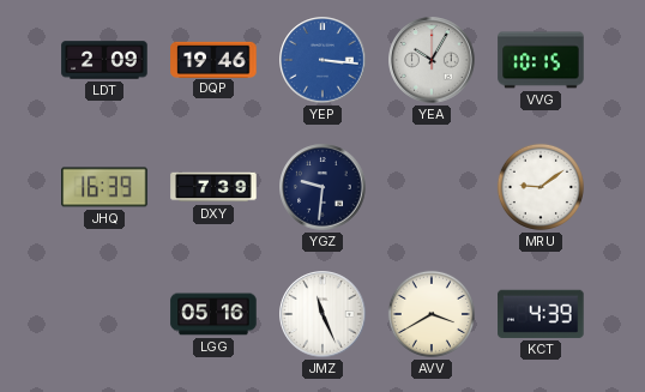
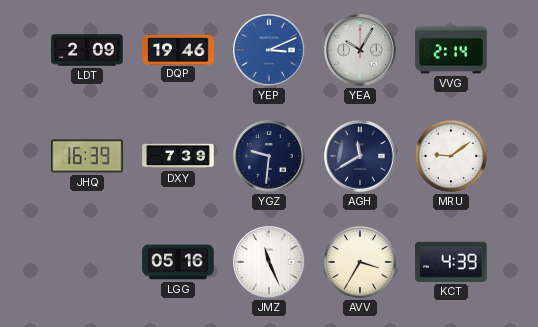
YEP: 3:16 -> 3:11 (269, 50)
VVG: 10:15 -> 2:14 (451, 50)
AGH: none -> 11:40 (360, 156)
AVV: 3:40 -> 3:35 (360, 262)
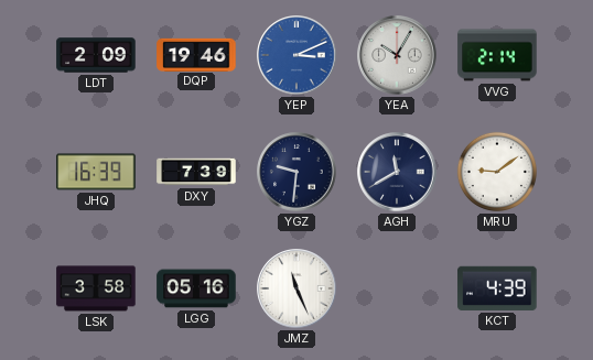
LSK: none -> 3:58 (96, 288)
AVV: 3:35 -> none (360, 262)
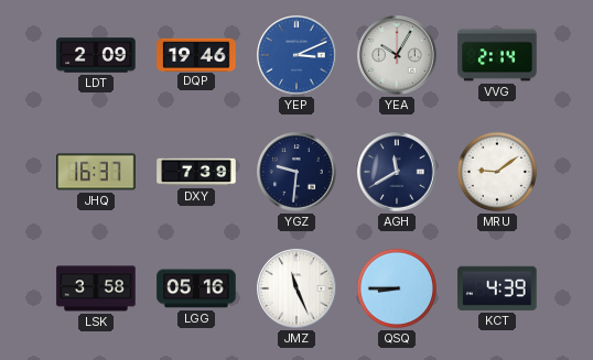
JHQ: 16:39 -> 16:37 (96, 172)
QSQ: none -> 8:45 (397, 288)
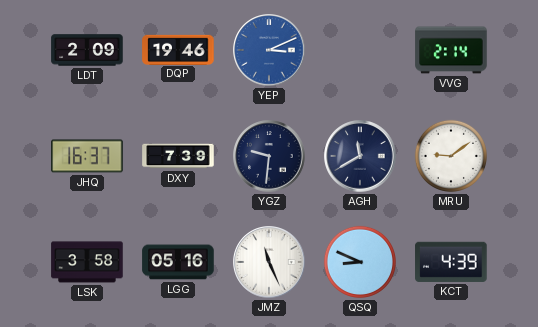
YEA: 10:05 -> none (397, 55)
QSQ: 8:45 -> 8:49 (360, 262)
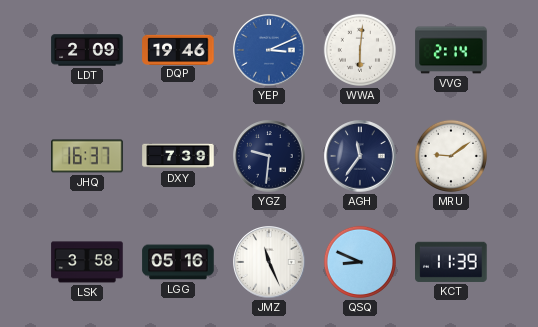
WWA: none -> 6:01 (360, 50)
AGH: 11:40 -> 11:36 (360, 156)
KCT: 4:39 -> 11:39 (451, 262)
